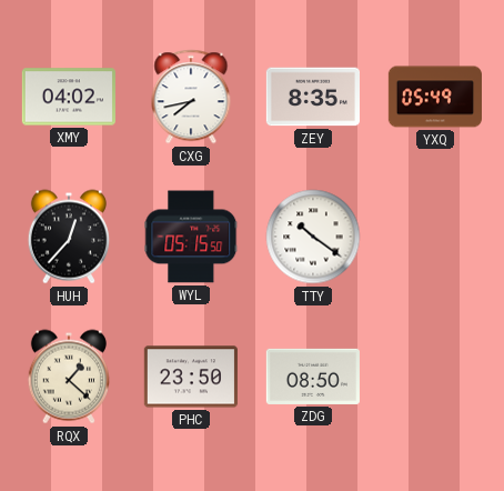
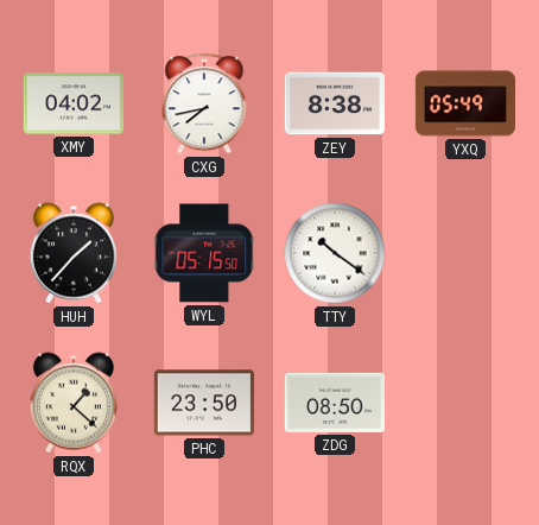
ZEY: 8:35 -> 8:38 (334, 103)
HUH: 12:37 -> 1:37 (74, 253)
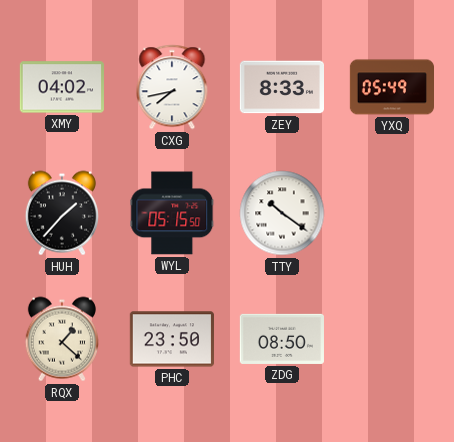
ZEY: 8:38 -> 8:33 (281, 87)
